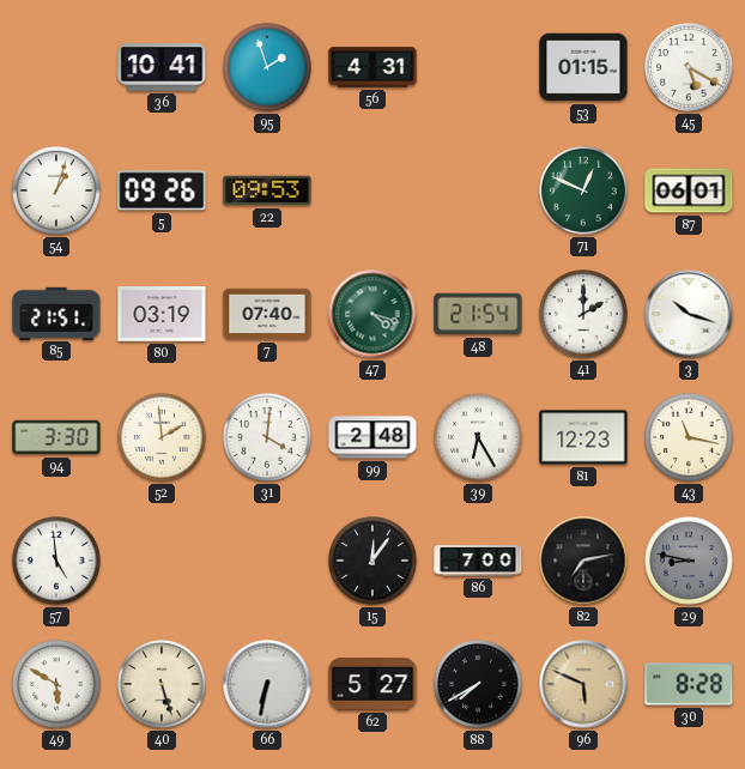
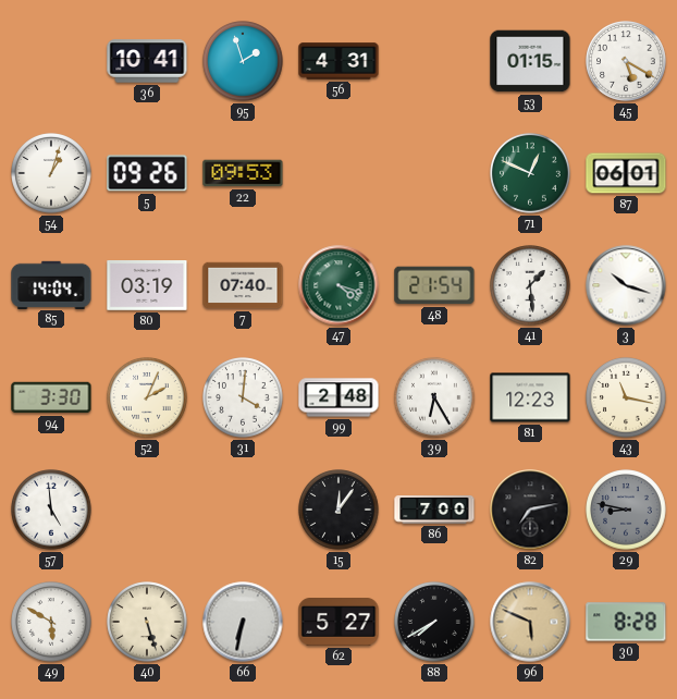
85: 21:51 -> 14:04 (51, 284)
41: 2:00 -> 1:29 (530, 285)
52: 1:59 -> 2:04 (147, 397)
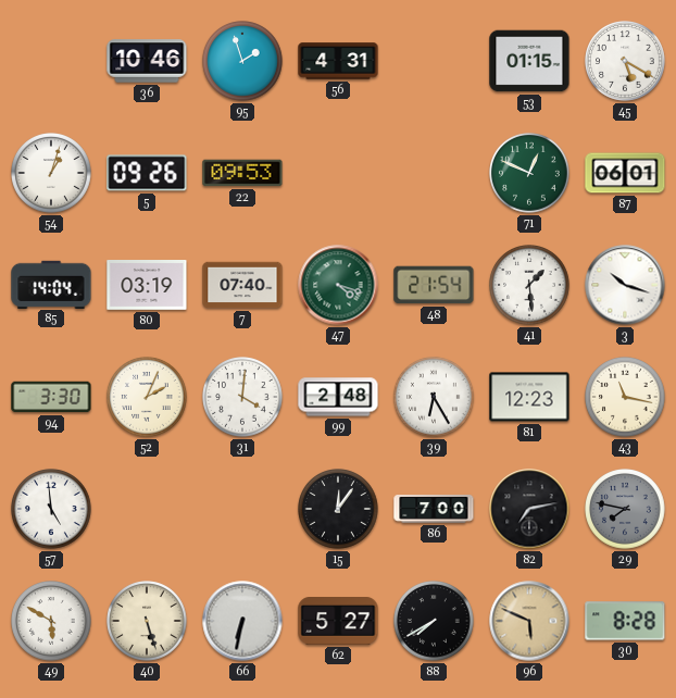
36: 10:41 -> 10:46 (147, 61)
29: 8:47 -> 7:47 (625, 509)
